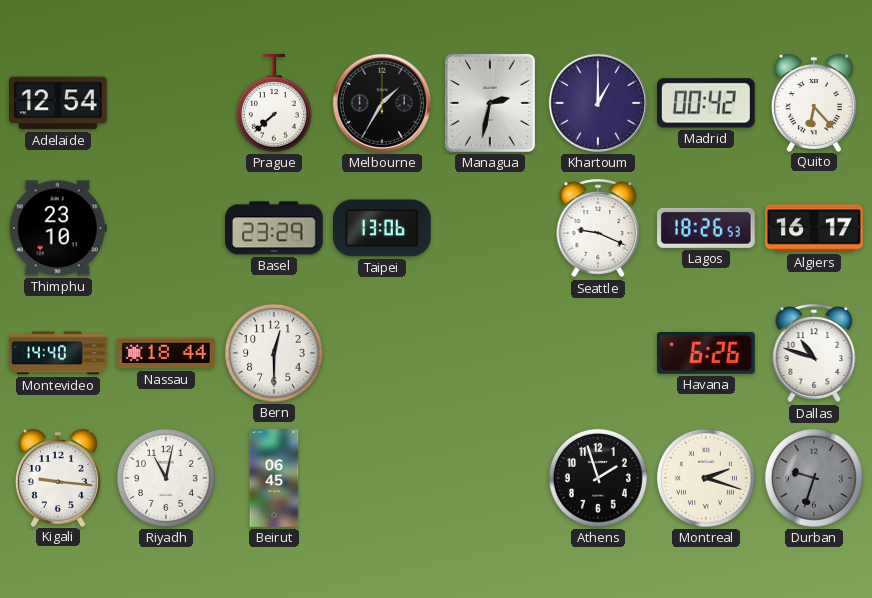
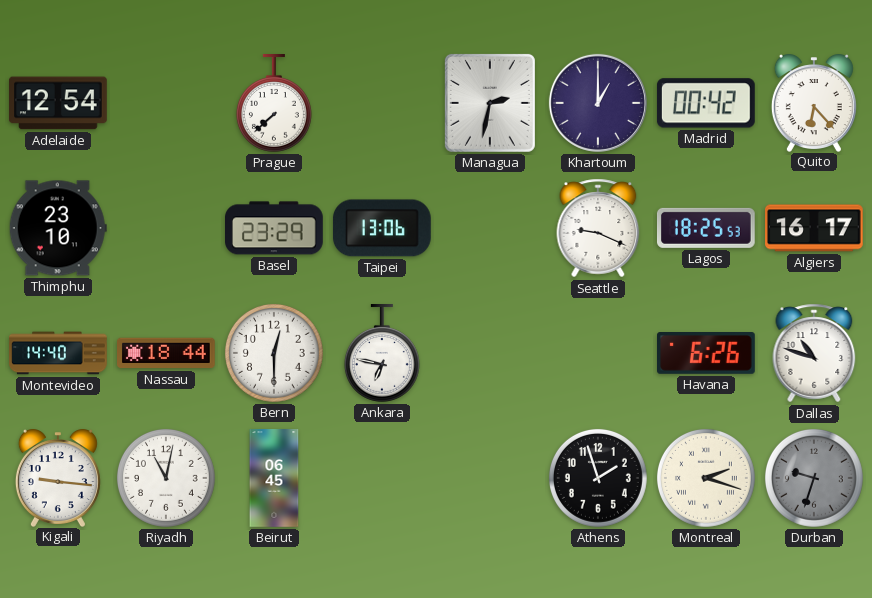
Melbourne: 1:35 -> none (382, 103)
Lagos: 18:26 -> 18:25 (706, 228)
Ankara: none -> 6:47 (382, 354)
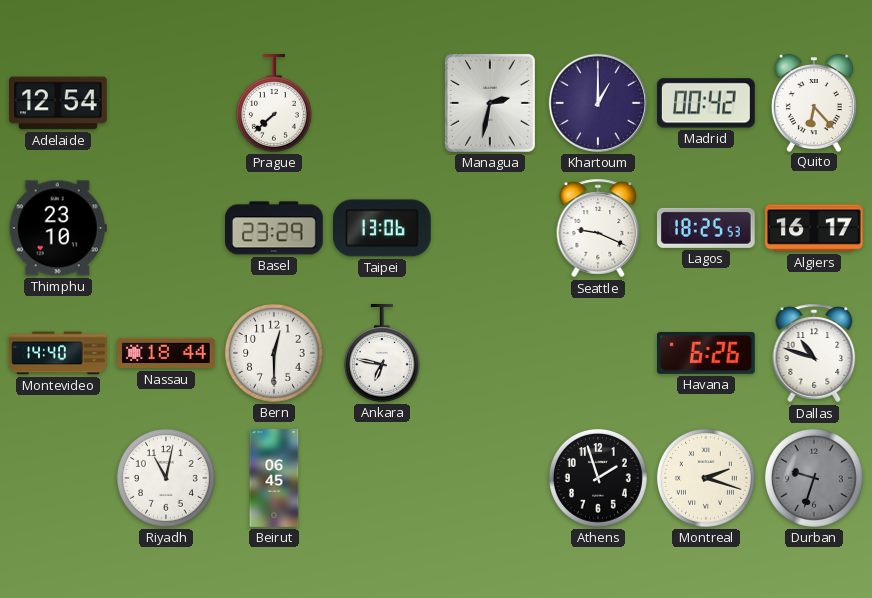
Kigali: 9:16 -> none (58, 478)
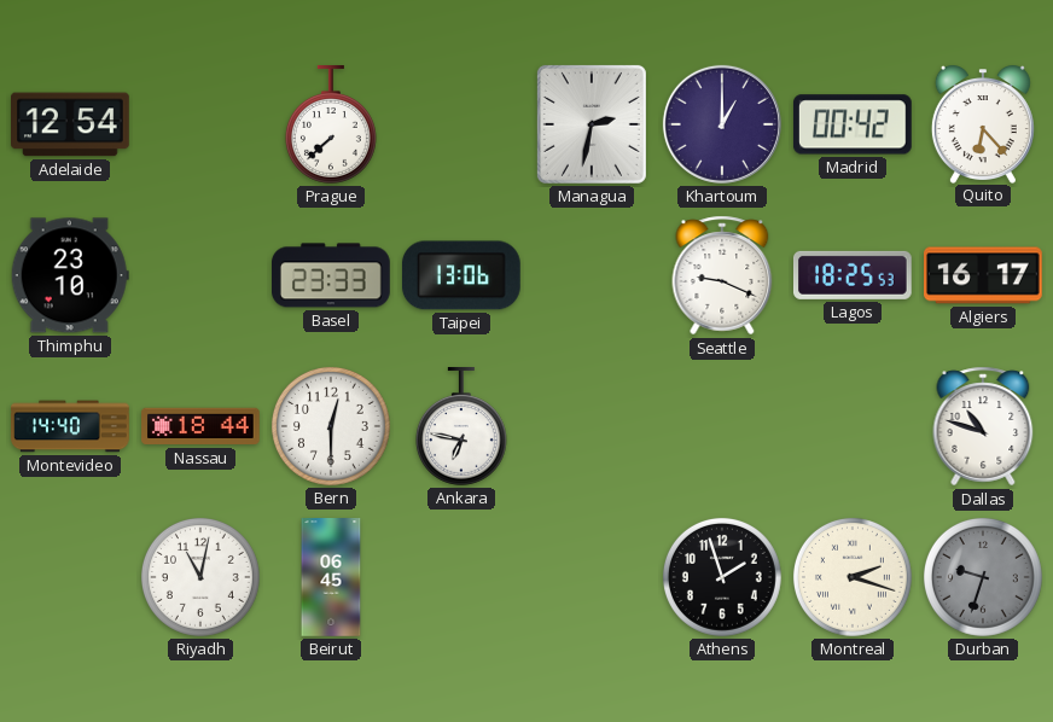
Basel: 23:29 -> 23:33 (332, 275)
Havana: 6:26 -> none (707, 354)
